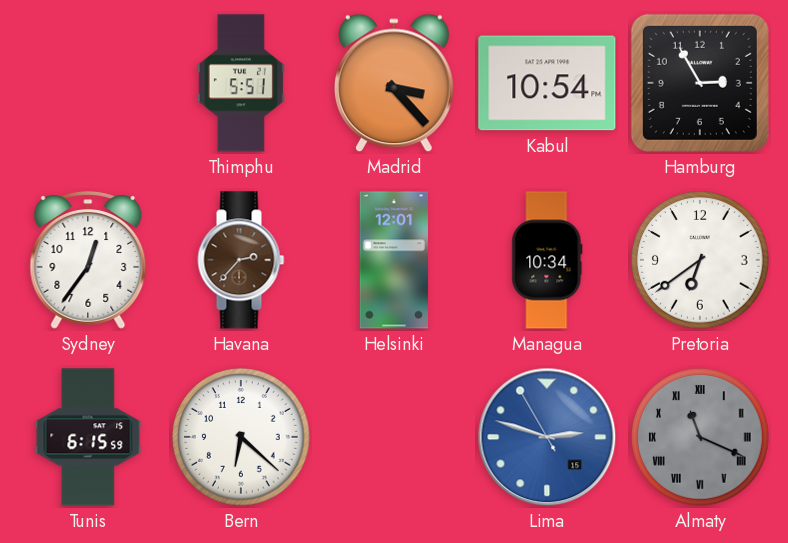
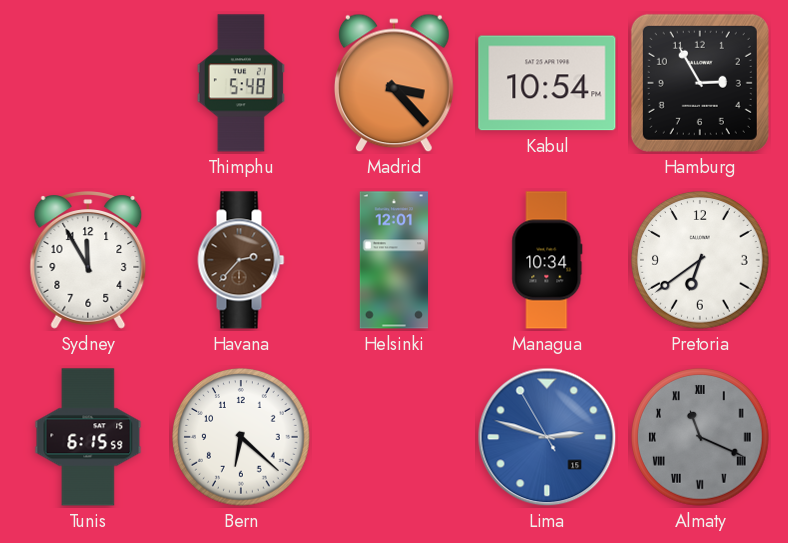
Thimphu: 5:51 -> 5:48 (241, 83)
Sydney: 12:36 -> 11:55 (88, 260)
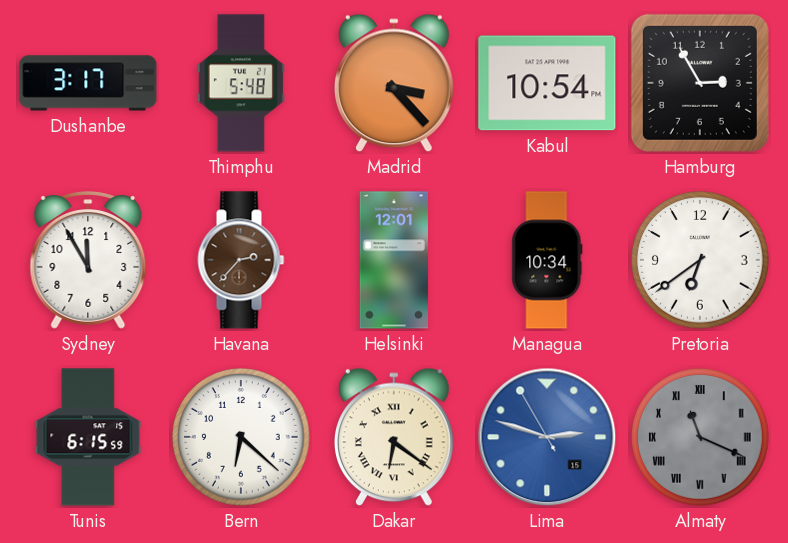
Dushanbe: none -> 3:17 (88, 83)
Dakar: none -> 6:21 (394, 437)
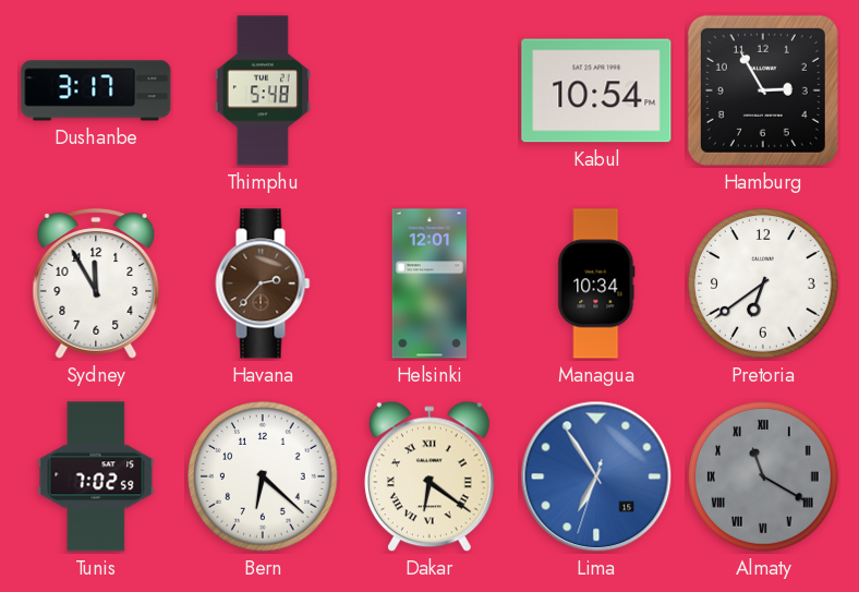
Madrid: 3:23 -> none (394, 83)
Tunis: 6:15 -> 7:02 (96, 476)
Lima: 2:47 -> 6:54 (596, 476)
Almaty: 11:19 -> 11:20 (763, 476)
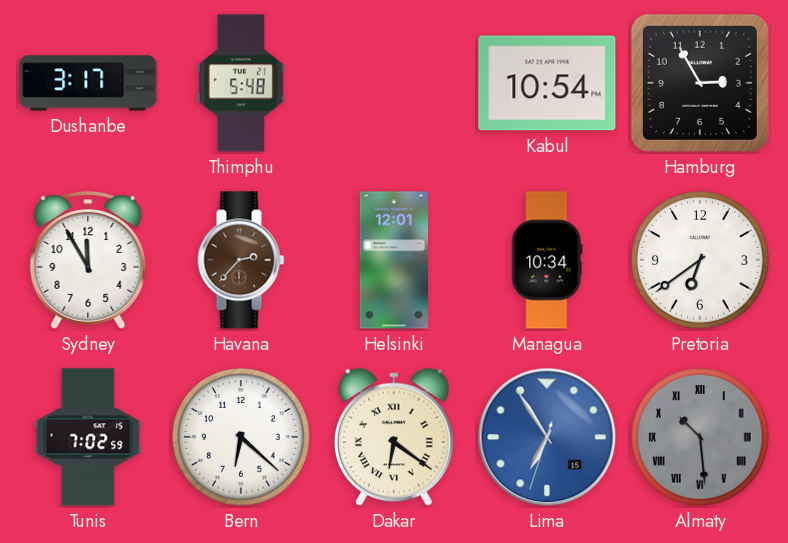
Almaty: 11:20 -> 10:29 (700, 437)
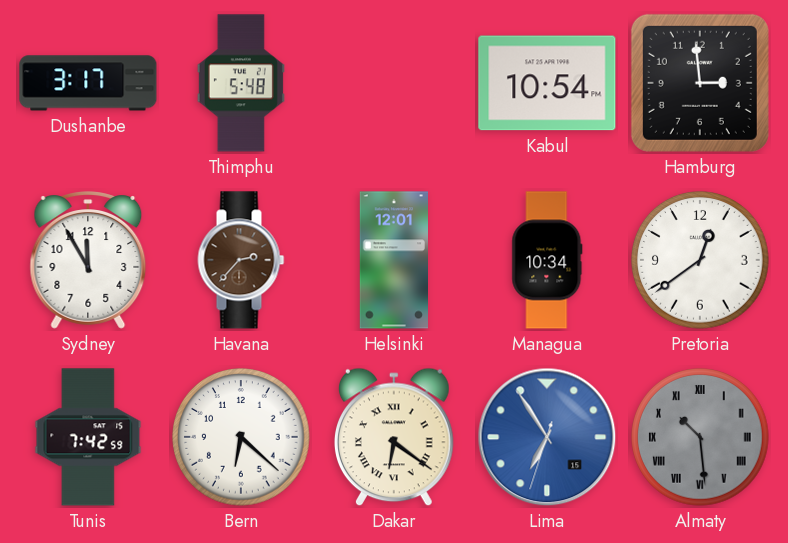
Hamburg: 2:55 -> 2:59 (700, 83)
Pretoria: 6:39 -> 12:39 (700, 260)
Tunis: 7:02 -> 7:42 (88, 437)
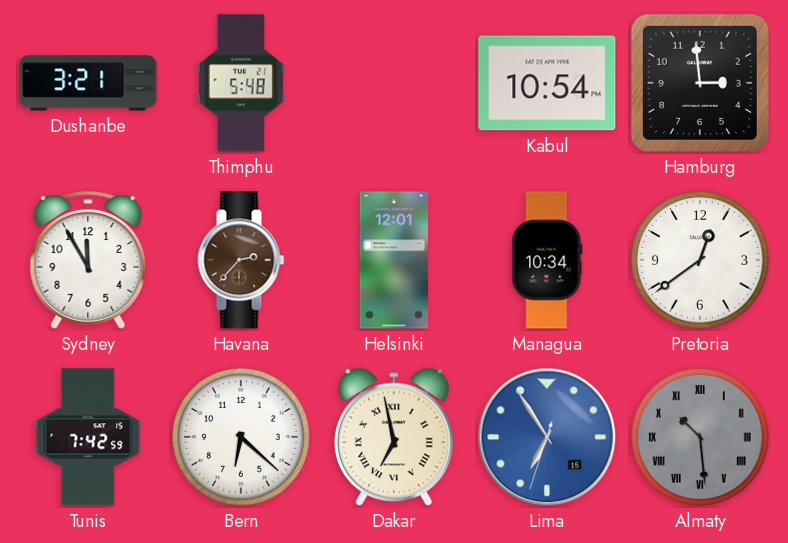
Dushanbe: 3:17 -> 3:21 (88, 83)
Dakar: 6:21 -> 6:58 (394, 437)
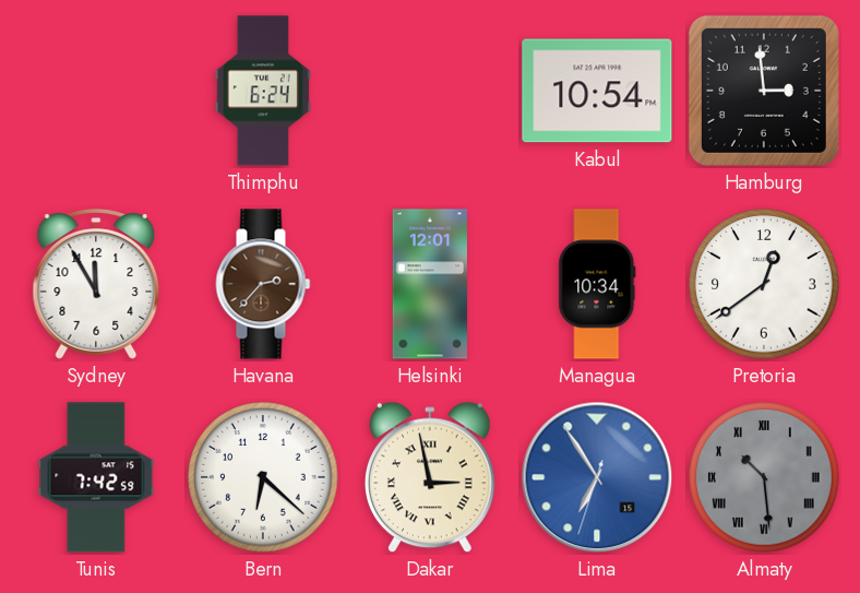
Dushanbe: 3:21 -> none (88, 83)
Thimphu: 5:48 -> 6:24 (263, 91)
Dakar: 6:58 -> 2:58 (430, 477)
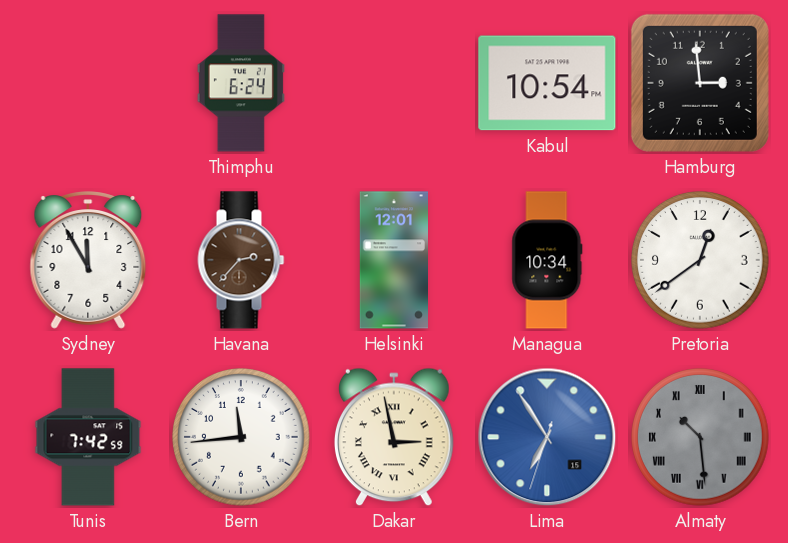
Bern: 6:22 -> 11:44 (241, 437)
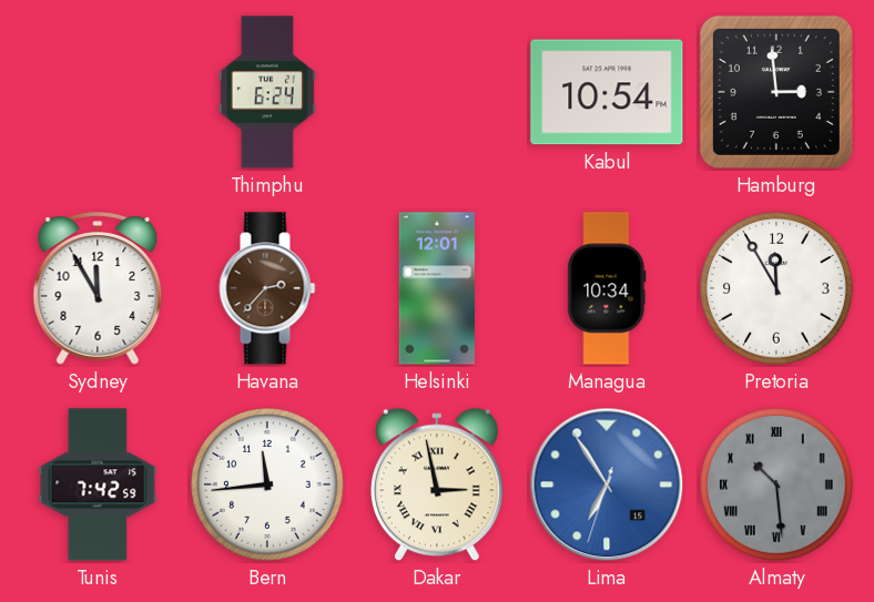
Pretoria: 12:39 -> 11:55 (776, 288)
